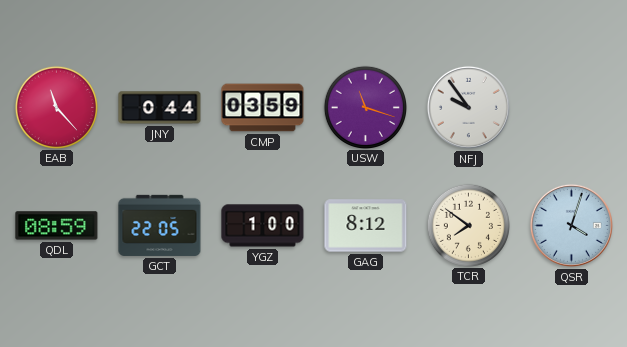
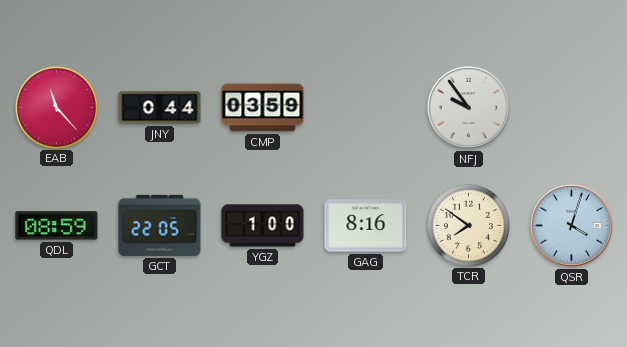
USW: 11:18 -> none (365, 107)
GAG: 8:12 -> 8:16 (366, 226)
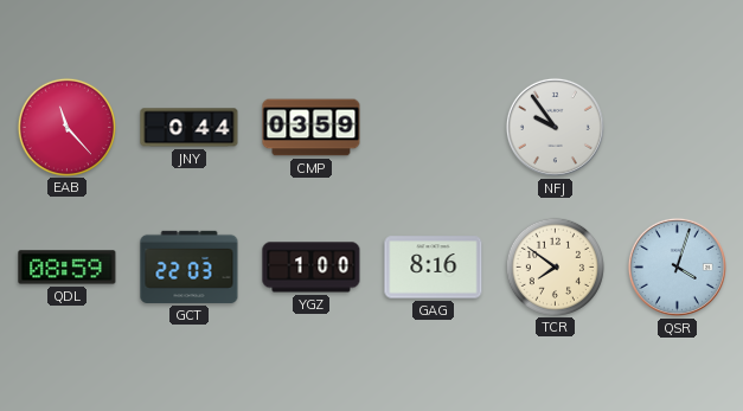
GCT: 22:05 -> 22:03 (190, 266)
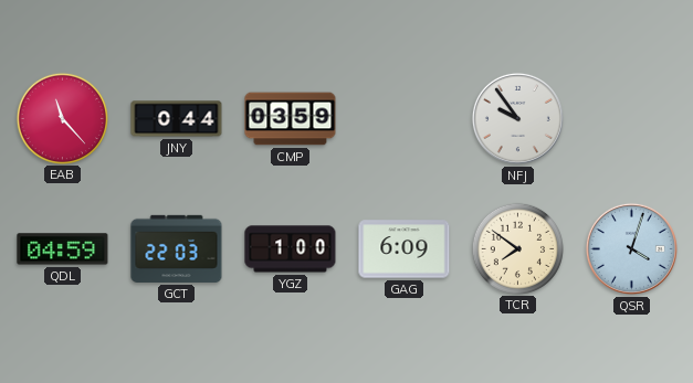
QDL: 08:59 -> 04:59 (63, 249)
GAG: 8:16 -> 6:09 (405, 249)
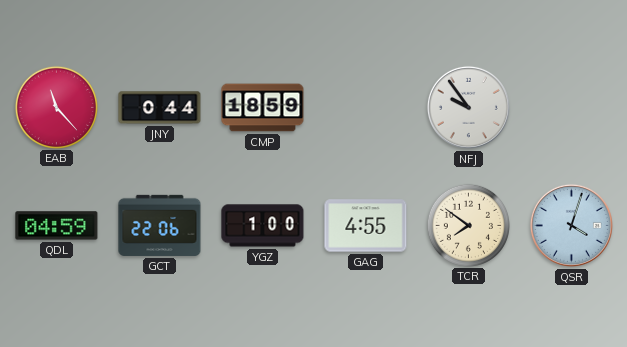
CMP: 03:59 -> 18:59 (263, 108)
GCT: 22:03 -> 22:06 (160, 225)
GAG: 6:09 -> 4:55 (366, 226)
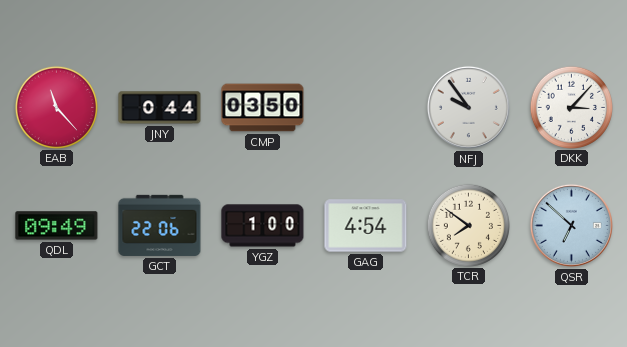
CMP: 18:59 -> 03:50 (263, 108)
DKK: none -> 3:07 (571, 107)
QDL: 04:59 -> 09:49 (57, 226)
GAG: 4:55 -> 4:54 (366, 226)
QSR: 4:03 -> 6:52 (571, 225)
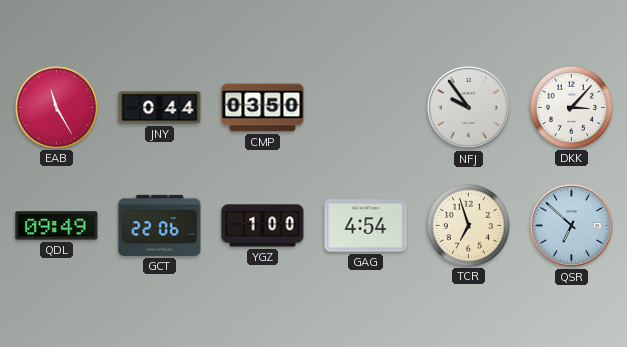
EAB: 11:23 -> 11:25 (56, 107)
TCR: 7:51 -> 6:57 (468, 225)
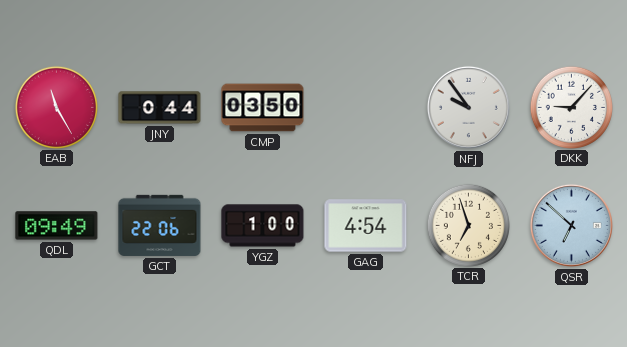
DKK: 3:07 -> 9:07 (571, 107)
